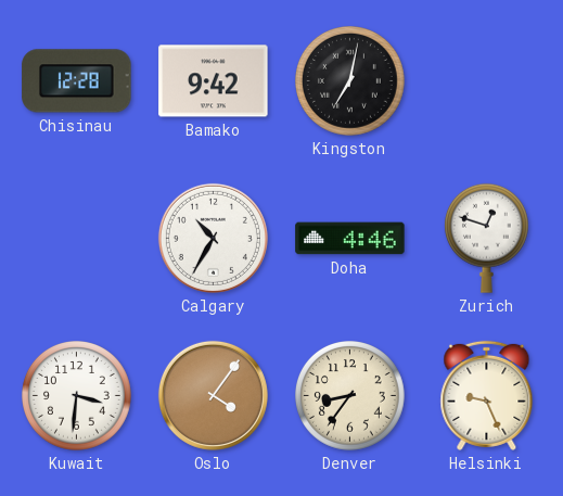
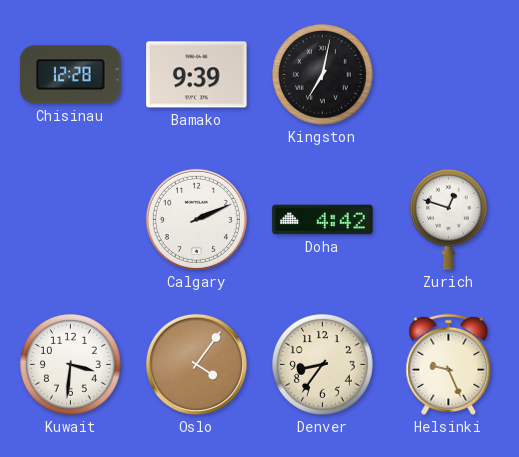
Bamako: 9:42 -> 9:39 (197, 75)
Calgary: 10:35 -> 2:11 (196, 219)
Doha: 4:46 -> 4:42 (323, 220)
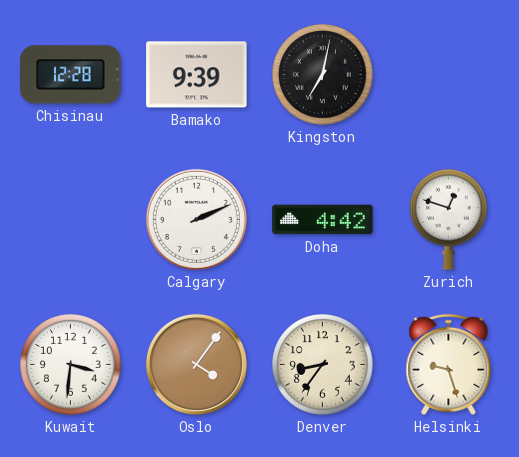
Helsinki: 9:26 -> 9:27 (449, 364)
